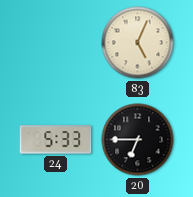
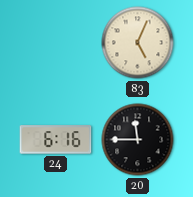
24: 5:33 -> 6:16 (56, 140)
20: 6:45 -> 11:45 (138, 140)
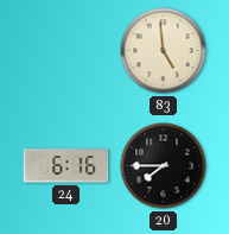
83: 5:04 -> 4:59 (164, 51)
20: 11:45 -> 7:45 (164, 166)
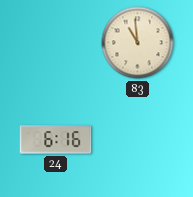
83: 4:59 -> 10:59 (138, 43)
20: 7:45 -> none (164, 166)
